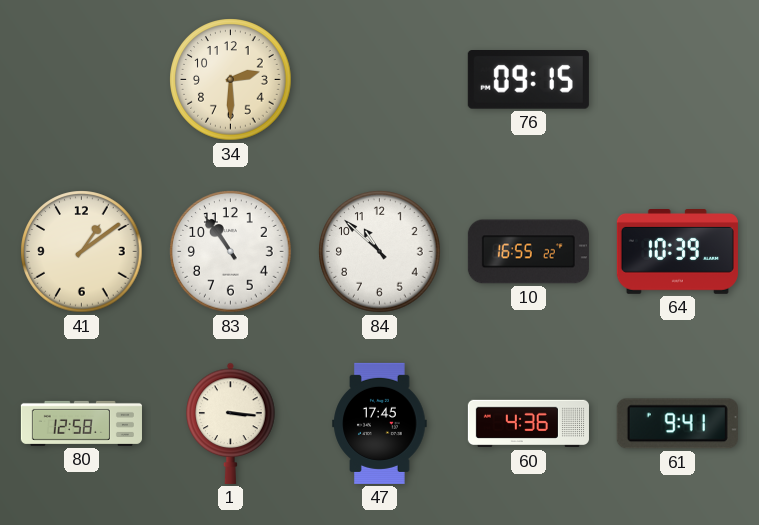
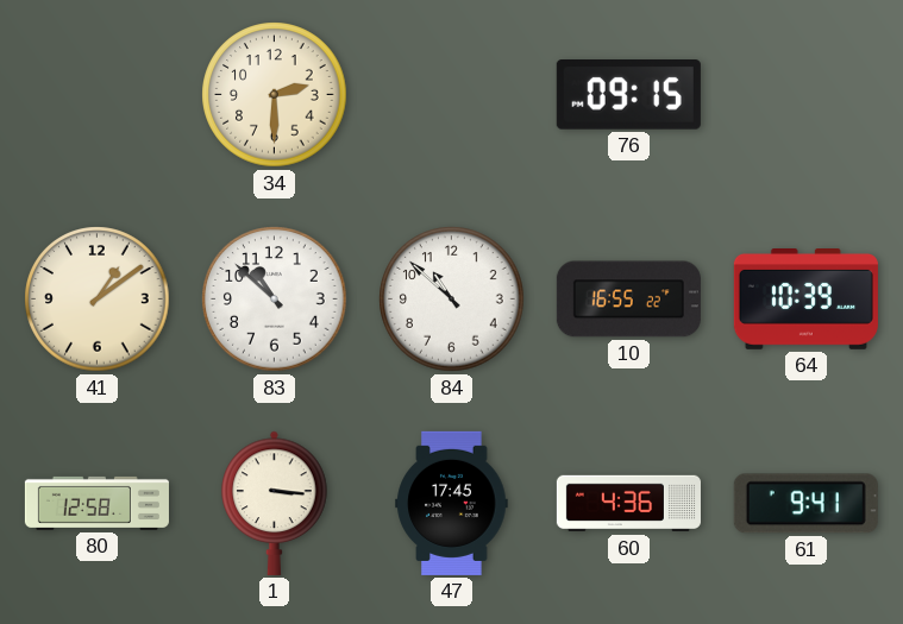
83: 10:54 -> 10:52 (275, 300)
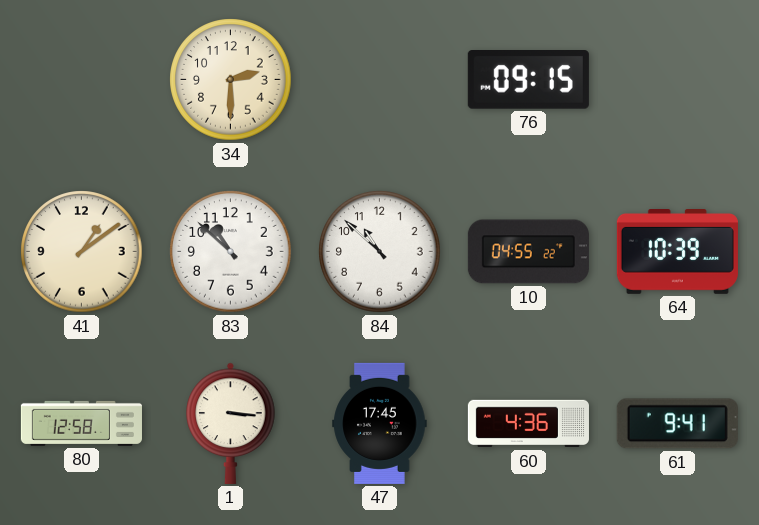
10: 16:55 -> 04:55 (528, 252)
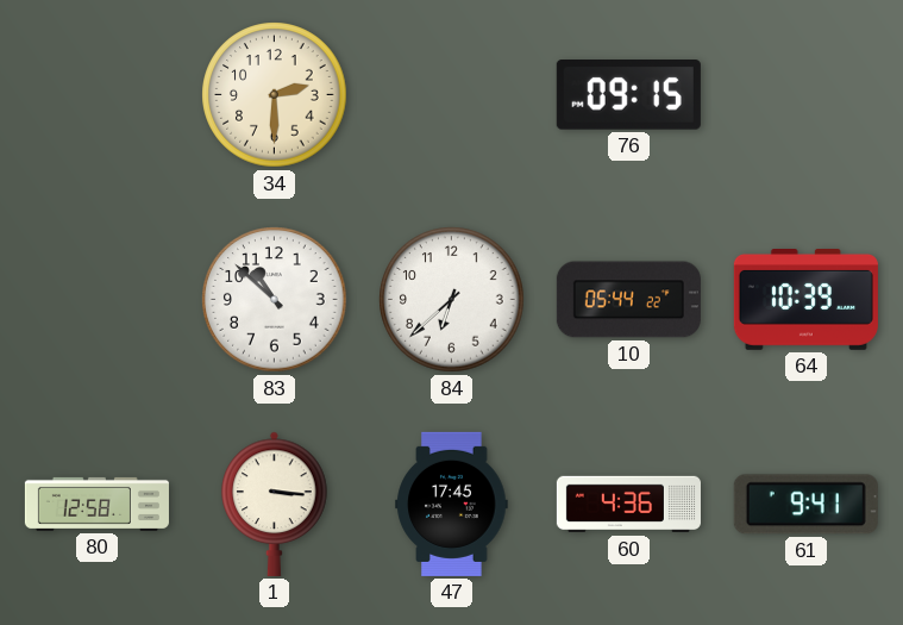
41: 1:09 -> none (82, 252)
84: 10:52 -> 6:38 (452, 300)
10: 04:55 -> 05:44 (628, 300)
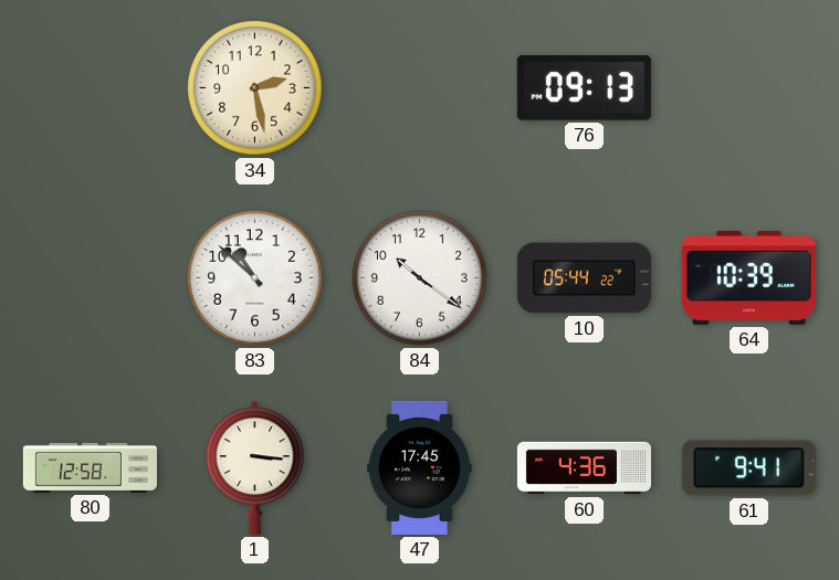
34: 2:30 -> 2:28 (255, 88)
76: 09:15 -> 09:13 (584, 88)
84: 6:38 -> 10:21 (420, 278)
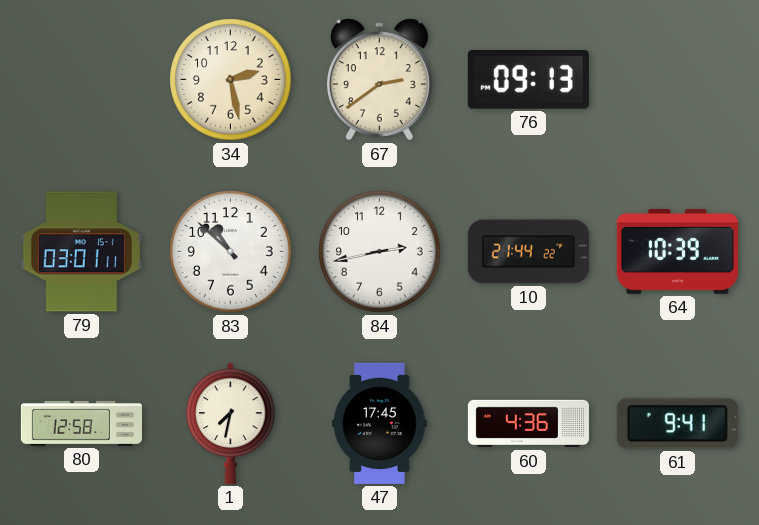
67: none -> 2:39 (380, 80)
79: none -> 03:01 (81, 252)
84: 10:21 -> 2:43 (380, 252)
10: 05:44 -> 21:44 (528, 252)
1: 3:16 -> 7:32 (231, 423)
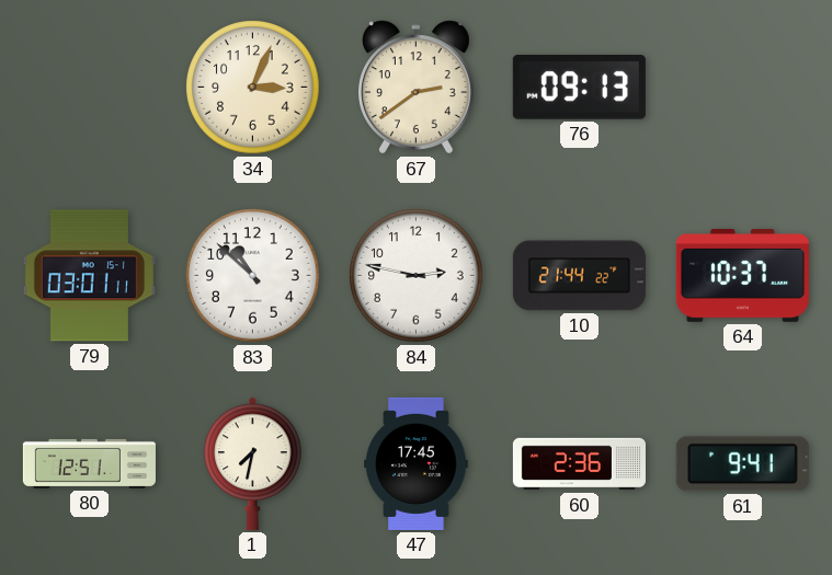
34: 2:28 -> 3:04 (253, 88)
84: 2:43 -> 2:47 (417, 276)
64: 10:39 -> 10:37 (742, 276)
80: 12:58 -> 12:51 (89, 463)
60: 4:36 -> 2:36 (579, 464)
